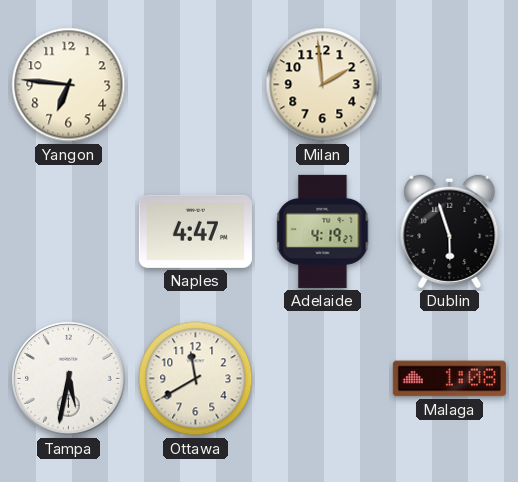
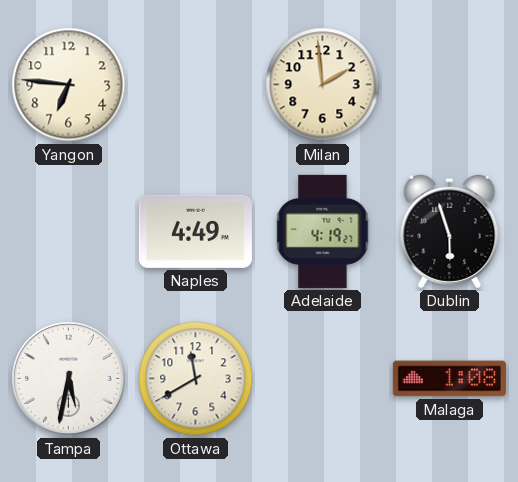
Naples: 4:47 -> 4:49 (195, 231)
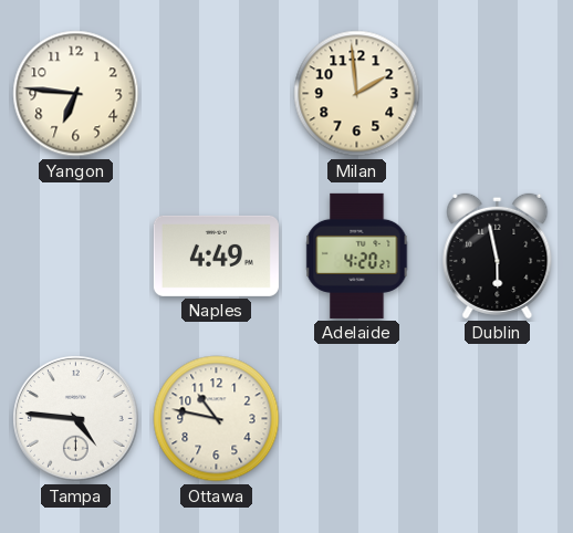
Adelaide: 4:19 -> 4:20 (357, 255)
Dublin: 5:57 -> 5:58 (498, 255)
Tampa: 5:32 -> 4:46 (76, 419)
Ottawa: 11:40 -> 10:47 (217, 419)
Malaga: 1:08 -> none (449, 379)
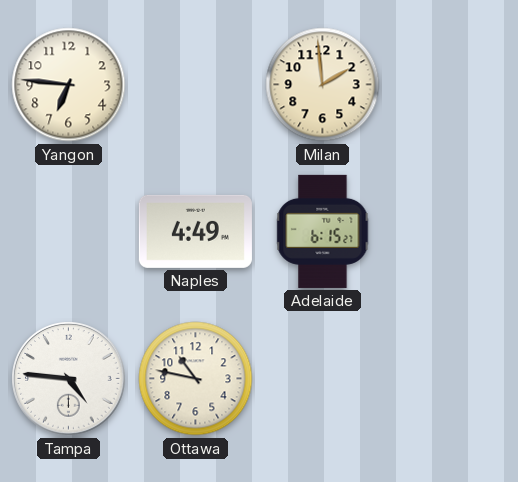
Adelaide: 4:20 -> 6:15 (323, 231)
Dublin: 5:58 -> none (498, 255)
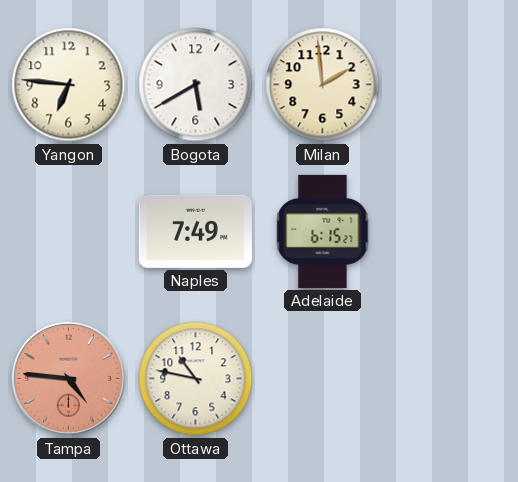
Bogota: none -> 5:40 (196, 85)
Naples: 4:49 -> 7:49 (195, 231)
Tampa dial: white -> salmon (69, 379)
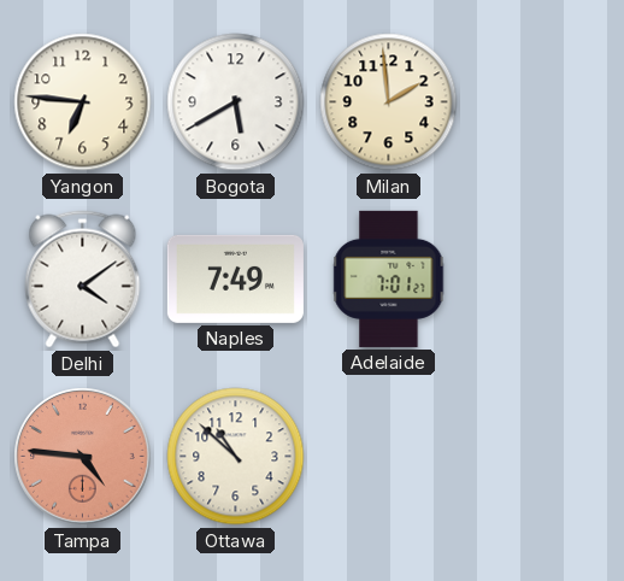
Delhi: none -> 4:09 (83, 280)
Adelaide: 6:15 -> 7:01 (389, 278)
Ottawa: 10:47 -> 10:52 (236, 457)
